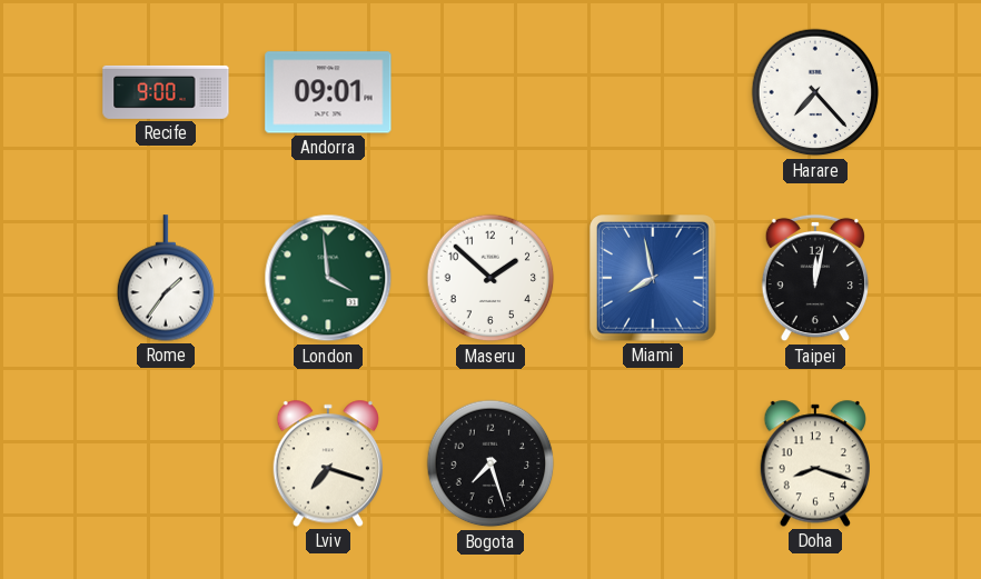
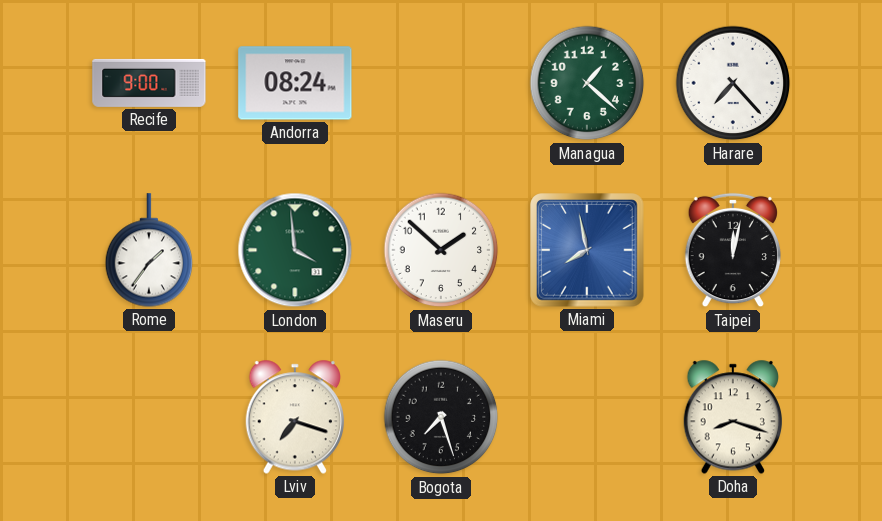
Andorra: 09:01 -> 08:24 (295, 83)
Managua: none -> 1:22 (587, 83)
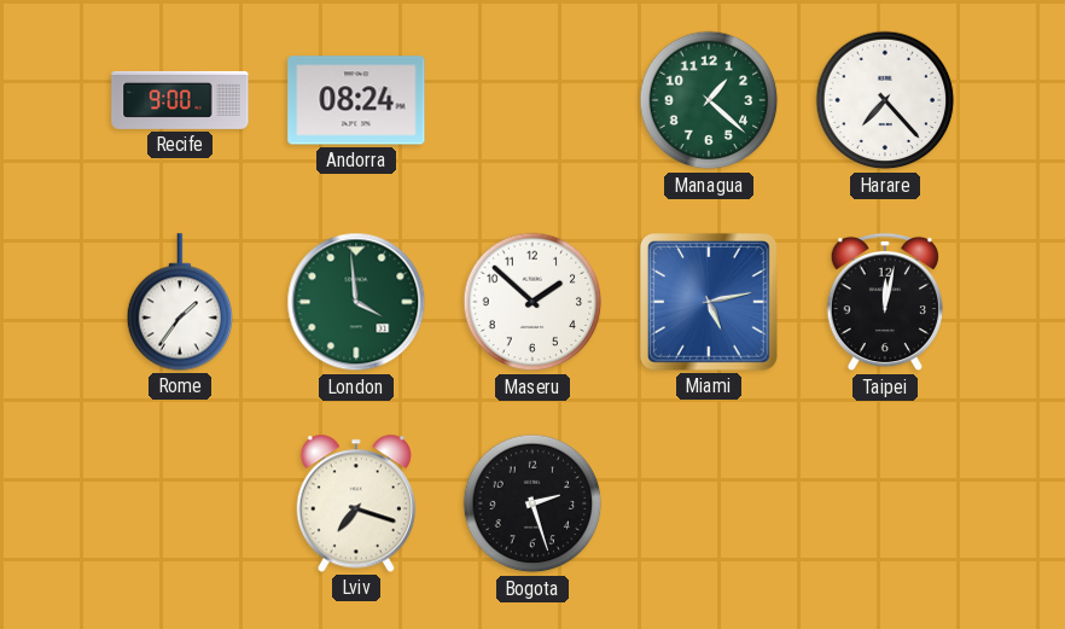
Miami: 7:58 -> 5:13 (709, 302)
Bogota: 7:27 -> 2:27 (532, 503)
Doha: 8:18 -> none (732, 417)
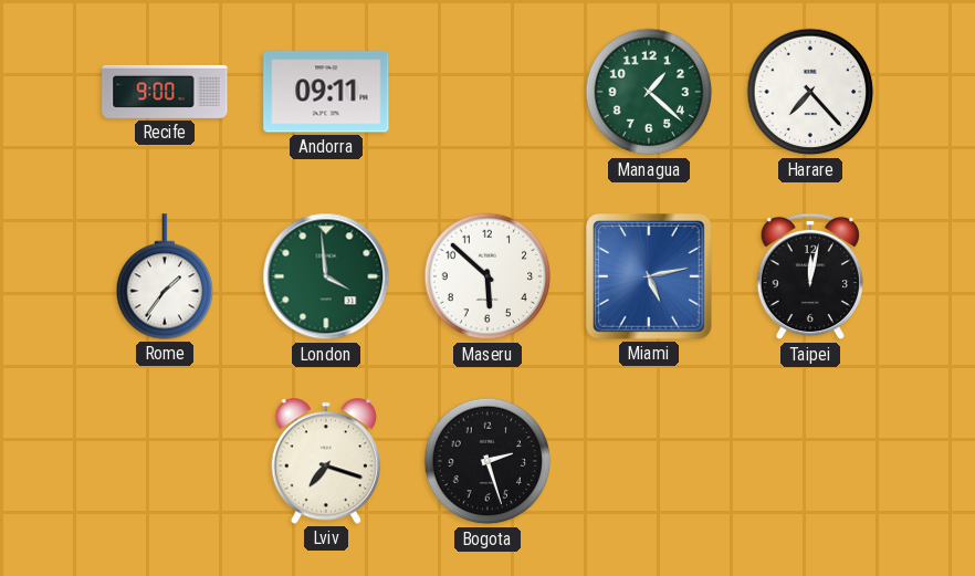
Andorra: 08:24 -> 09:11 (326, 92)
Maseru: 1:52 -> 5:52 (487, 276)
